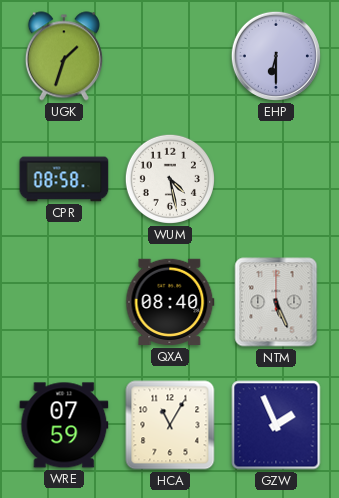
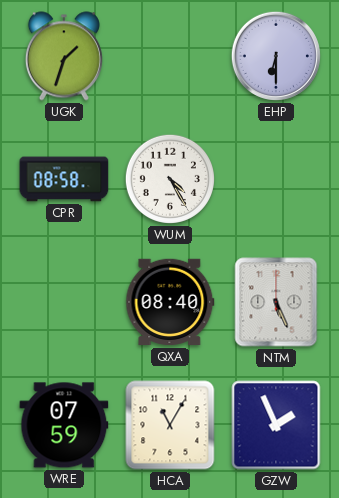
WUM: 4:28 -> 4:25 (170, 179)
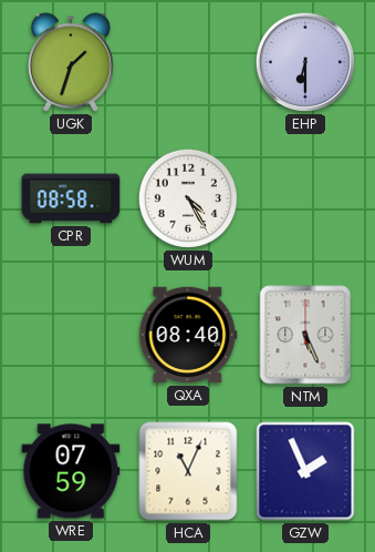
HCA: 11:05 -> 11:04 (188, 471)
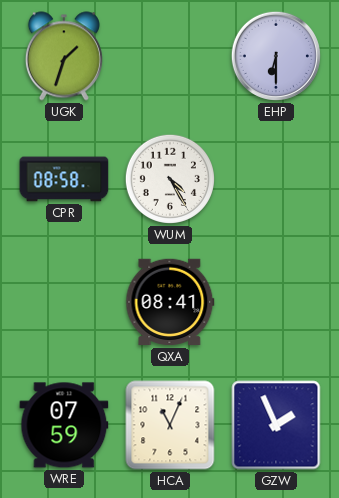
QXA: 08:40 -> 08:41 (170, 302)
NTM: 5:26 -> none (305, 335)
